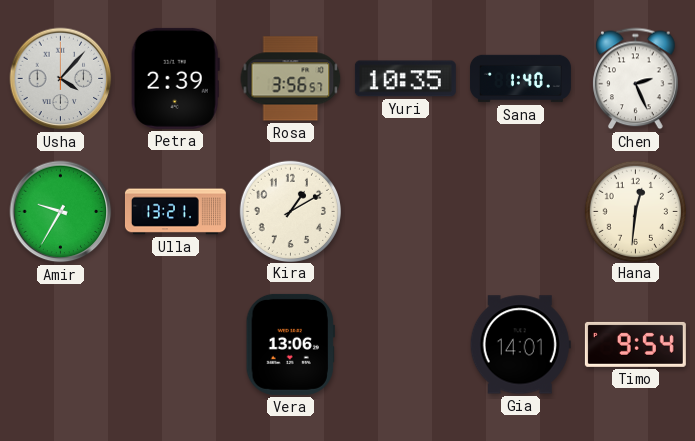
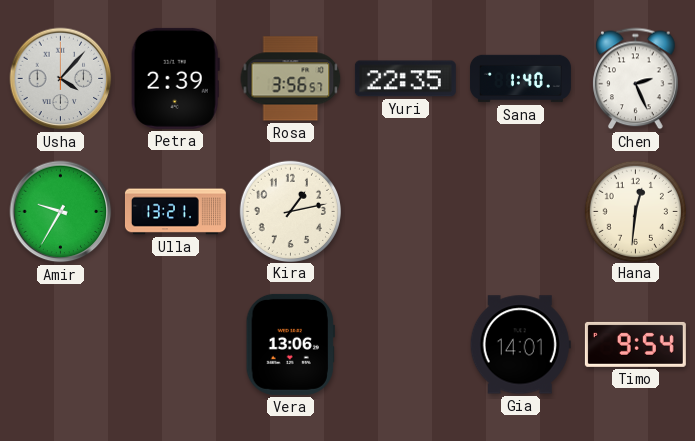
Yuri: 10:35 -> 22:35 (405, 79)
Kira: 1:10 -> 1:13 (290, 211)
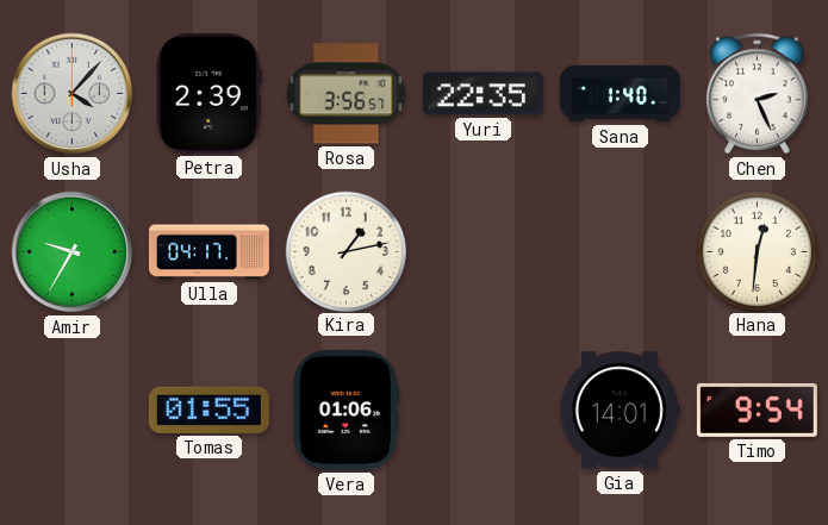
Ulla: 13:21 -> 04:17 (208, 252)
Tomas: none -> 01:55 (208, 410)
Vera: 13:06 -> 01:06 (345, 410)
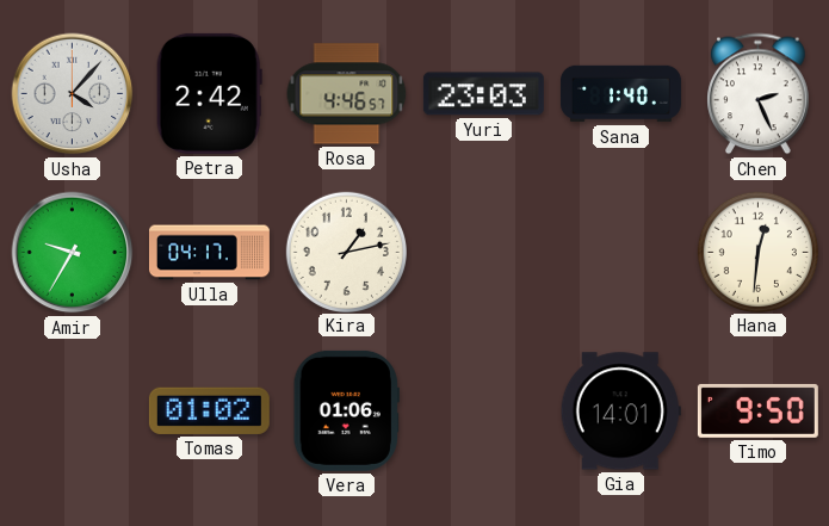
Petra: 2:39 -> 2:42 (209, 93)
Rosa: 3:56 -> 4:46 (347, 94)
Yuri: 22:35 -> 23:03 (483, 94)
Tomas: 01:55 -> 01:02 (209, 410)
Timo: 9:54 -> 9:50 (757, 410)
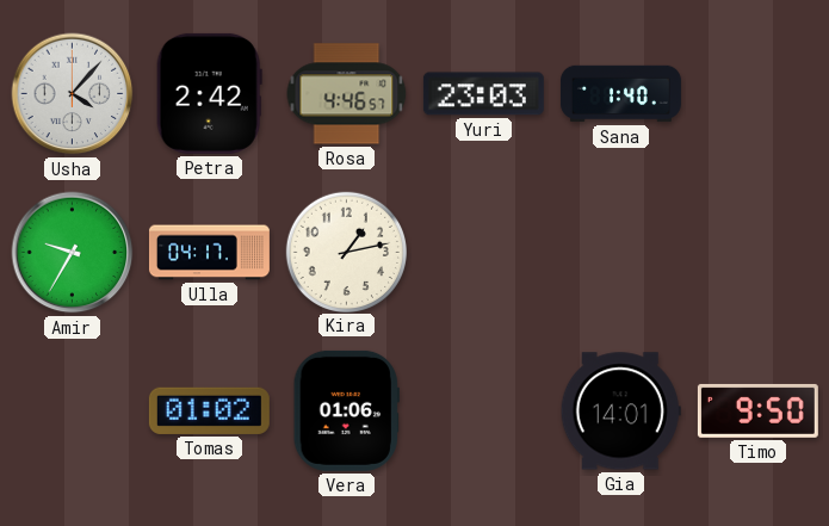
Chen: 2:26 -> none (759, 94)
Hana: 12:31 -> none (757, 252)
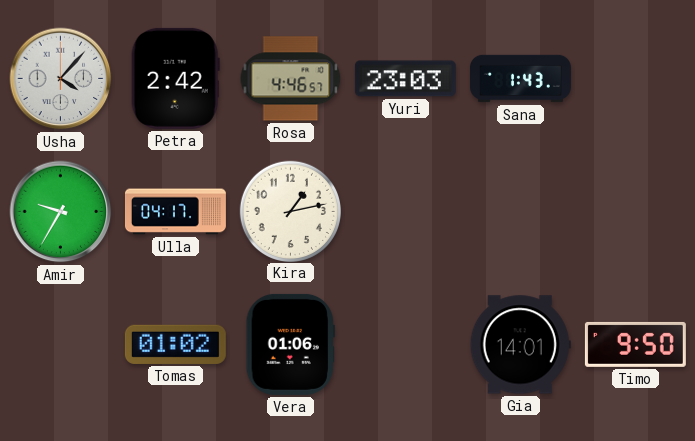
Sana: 1:40 -> 1:43 (520, 79)
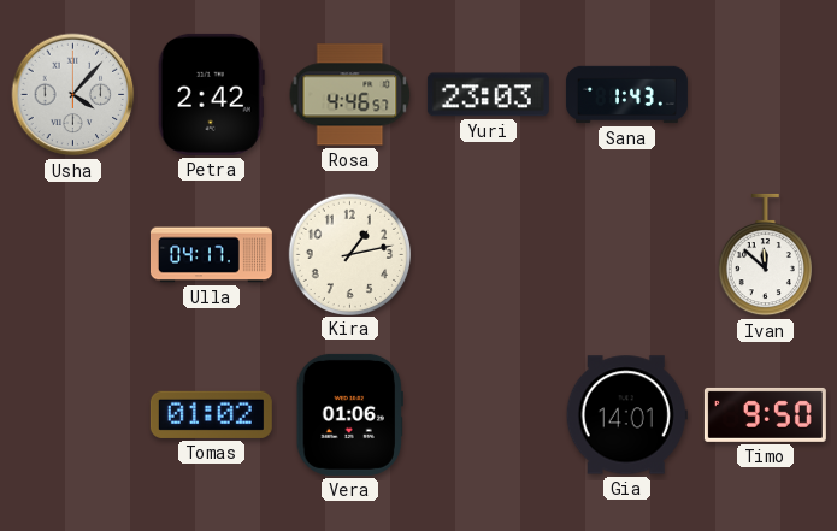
Amir: 9:35 -> none (61, 212)
Ivan: none -> 11:52 (765, 255)
